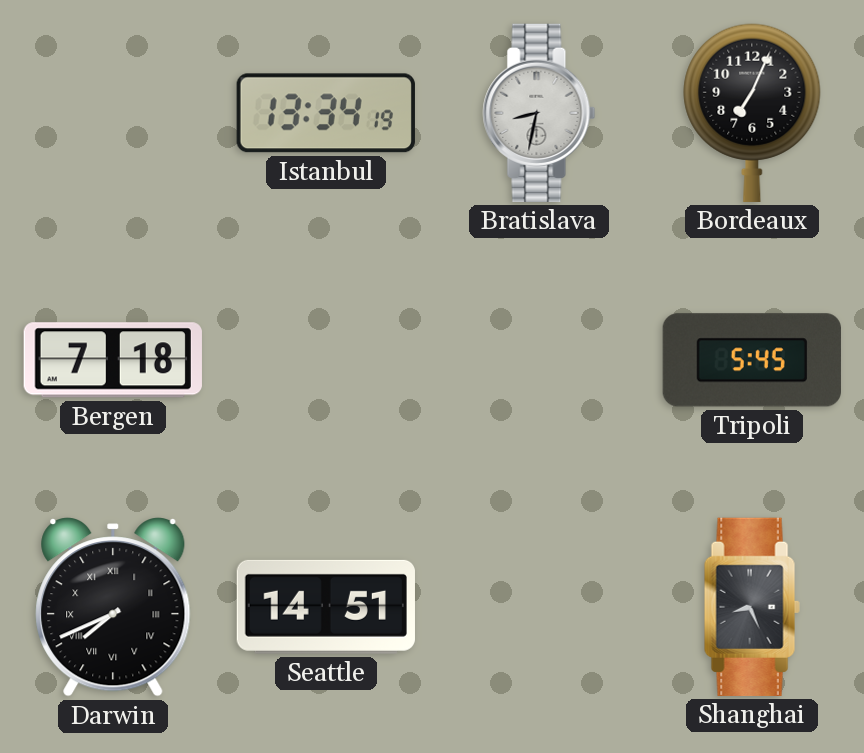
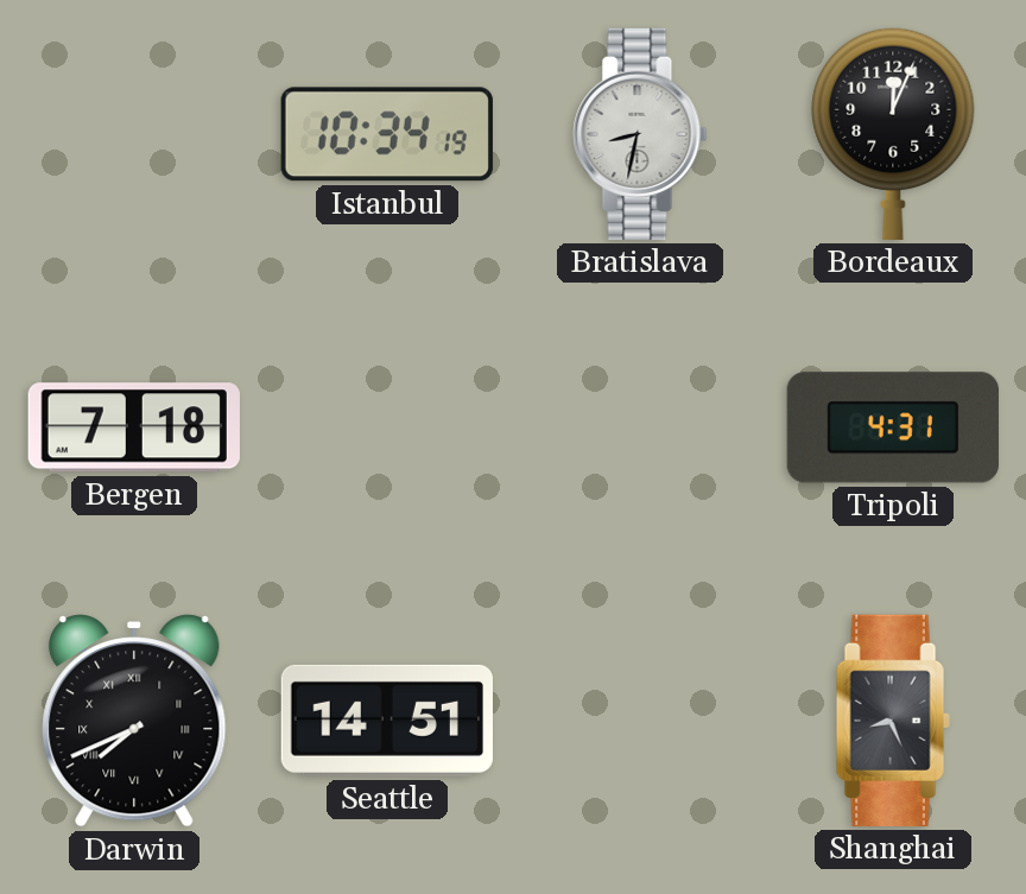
Istanbul: 13:34 -> 10:34 (387, 134)
Bordeaux: 7:04 -> 12:04 (893, 134)
Tripoli: 5:45 -> 4:31 (893, 427)
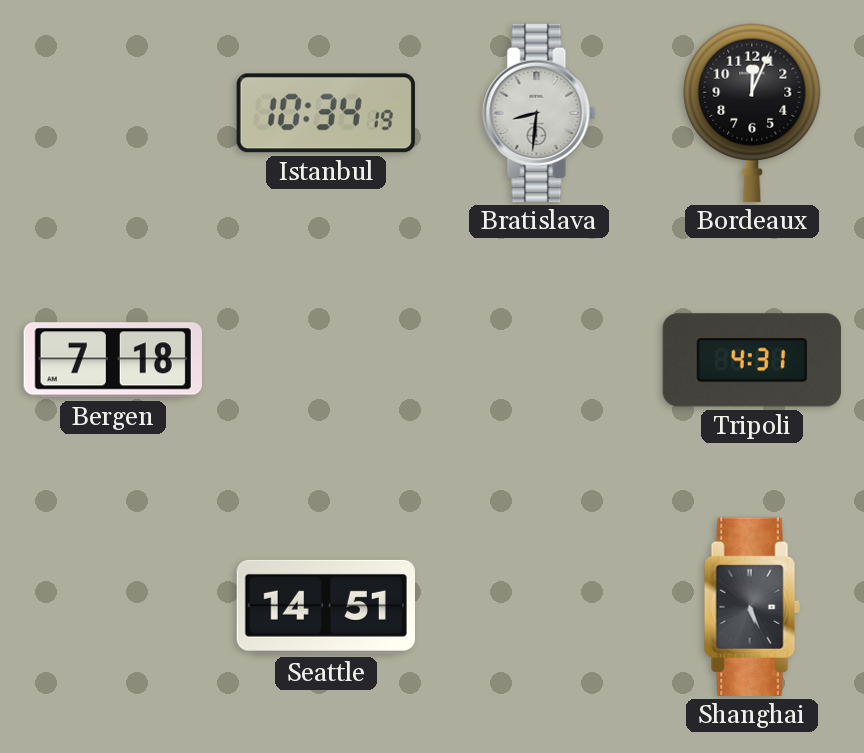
Bratislava: 8:32 -> 8:31 (539, 113)
Darwin: 7:41 -> none (134, 721)
Shanghai: 8:26 -> 5:26 (752, 607)
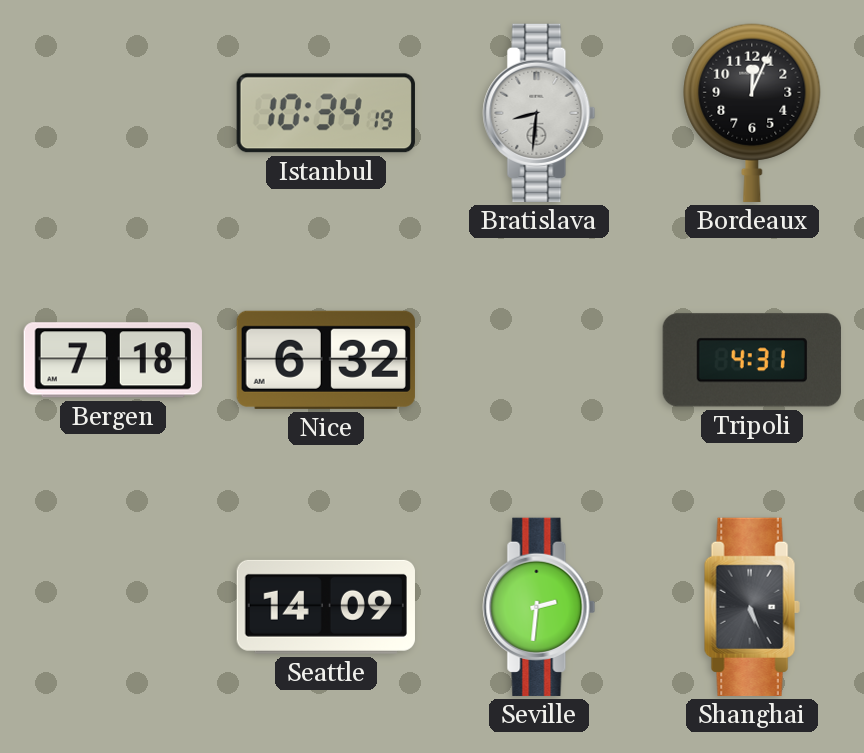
Nice: none -> 6:32 (326, 360)
Seattle: 14:51 -> 14:09 (326, 607)
Seville: none -> 2:31 (539, 607)
